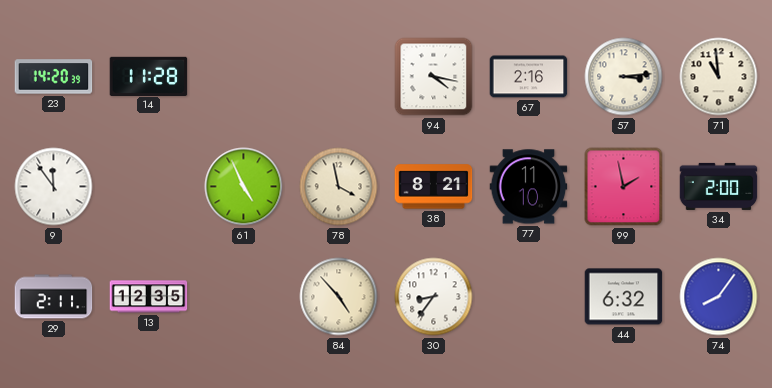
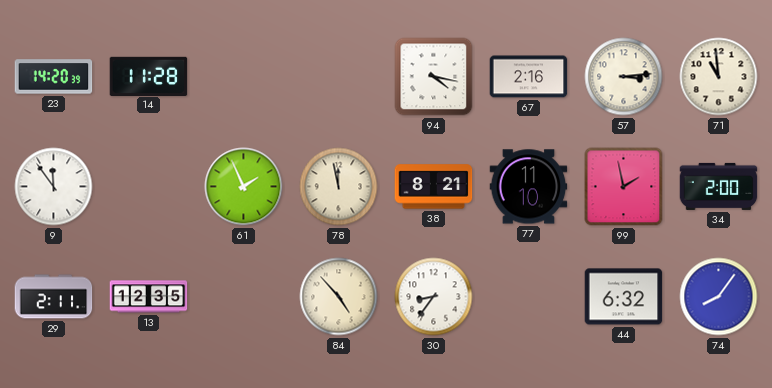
61: 4:56 -> 1:56 (244, 187)
78: 3:58 -> 11:58 (339, 187)
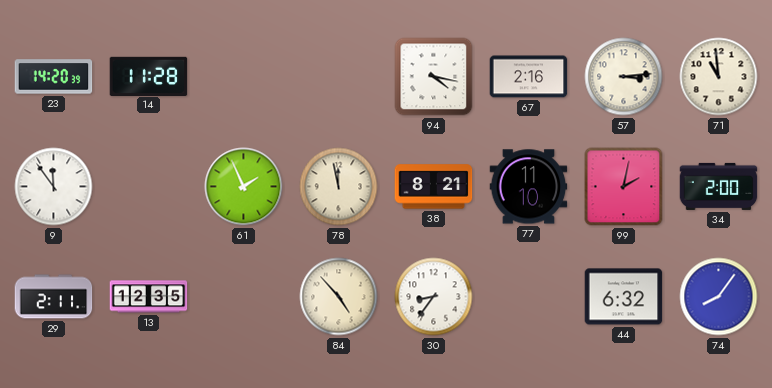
99: 1:58 -> 2:02 (624, 187)
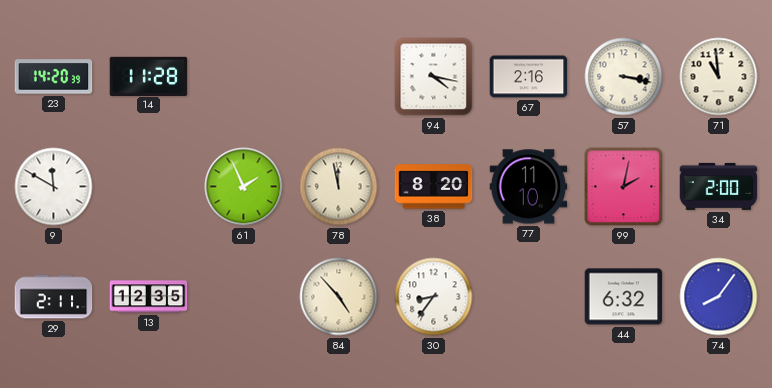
57: 3:14 -> 3:17 (624, 77)
9: 11:54 -> 11:50 (54, 187)
38: 8:21 -> 8:20 (434, 187)
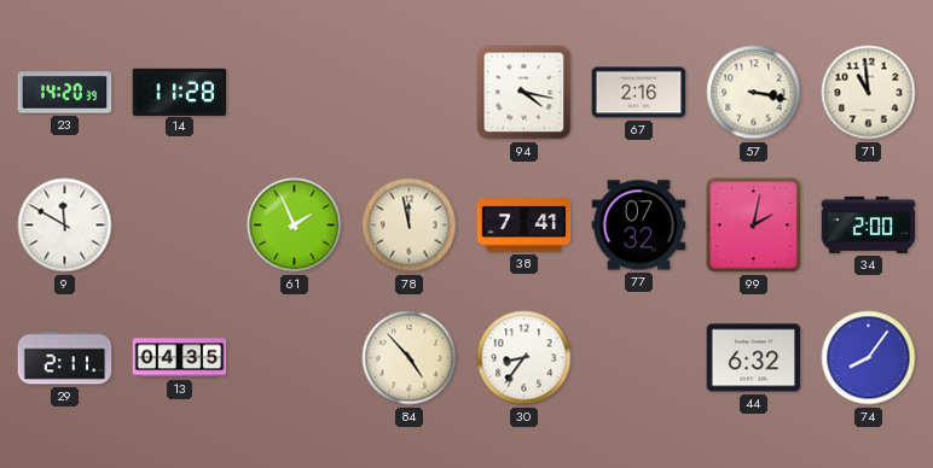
38: 8:20 -> 7:41 (525, 226)
77: 11:10 -> 07:32 (639, 226)
13: 12:35 -> 04:35 (180, 358)
